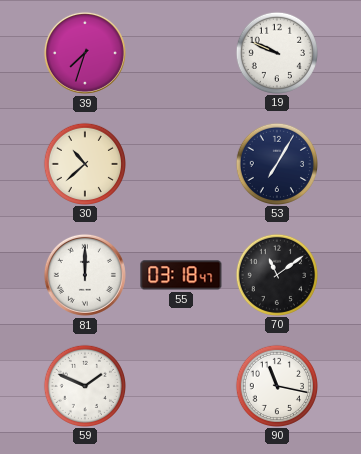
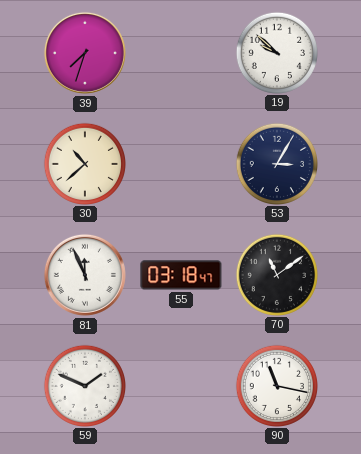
19: 9:49 -> 9:52 (276, 52)
53: 7:05 -> 3:05 (276, 163)
81: 12:00 -> 11:56 (85, 275)
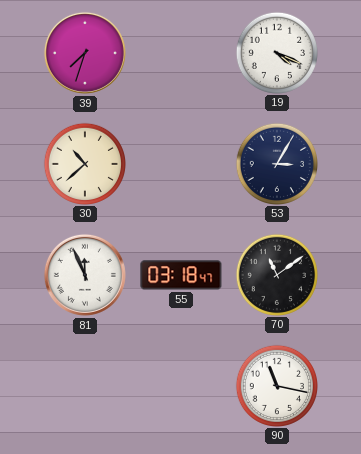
19: 9:52 -> 4:19 (276, 52)
59: 1:49 -> none (84, 385)
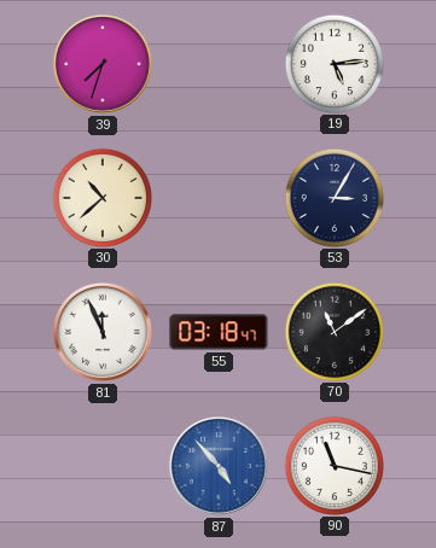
19: 4:19 -> 5:14 (333, 63)
87: none -> 4:53 (219, 466)
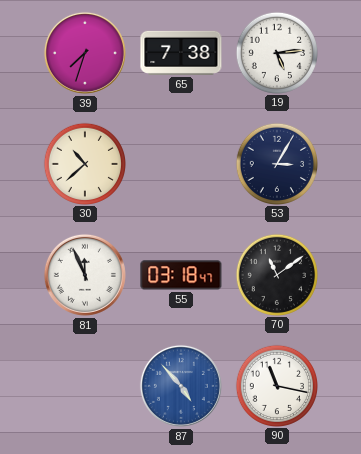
65: none -> 7:38 (181, 53)
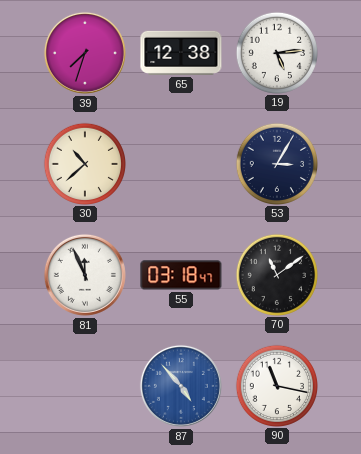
65: 7:38 -> 12:38 (181, 53)
